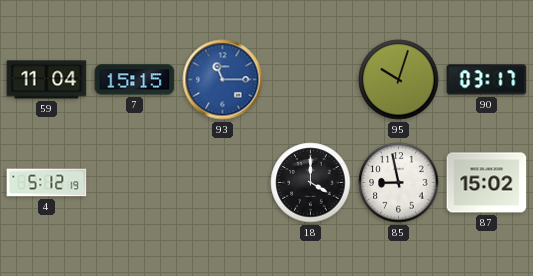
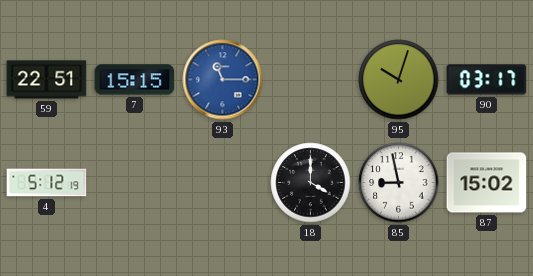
59: 11:04 -> 22:51 (47, 80)
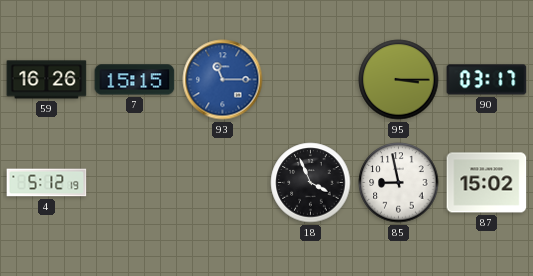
59: 22:51 -> 16:26 (47, 80)
95: 10:03 -> 3:15 (399, 80)
18: 4:00 -> 3:56 (311, 183)
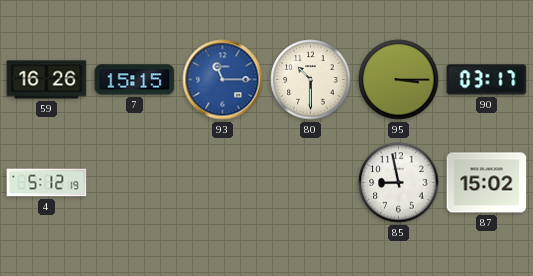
80: none -> 10:30 (311, 80)
18: 3:56 -> none (311, 183)
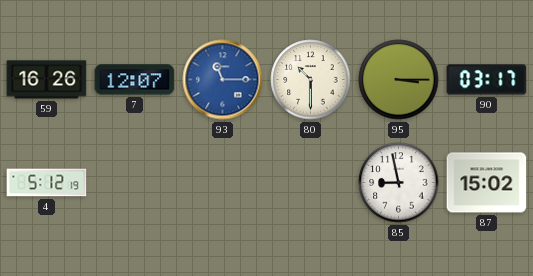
7: 15:15 -> 12:07 (135, 80)
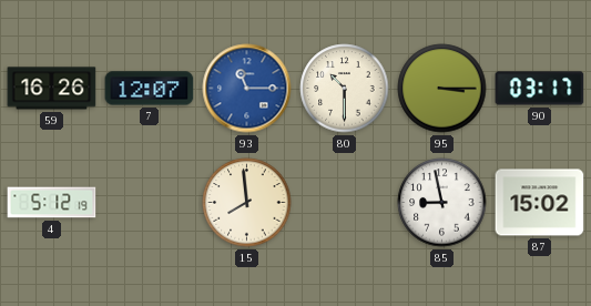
15: none -> 7:59 (247, 203)
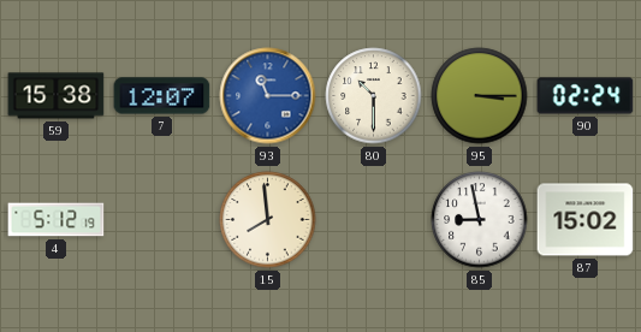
59: 16:26 -> 15:38 (57, 96)
90: 03:17 -> 02:24 (586, 96)
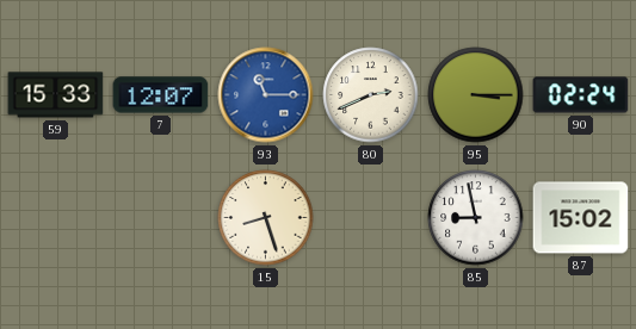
59: 15:38 -> 15:33 (56, 95)
80: 10:30 -> 2:41 (371, 95)
4: 5:12 -> none (57, 220)
15: 7:59 -> 8:27 (266, 218)
